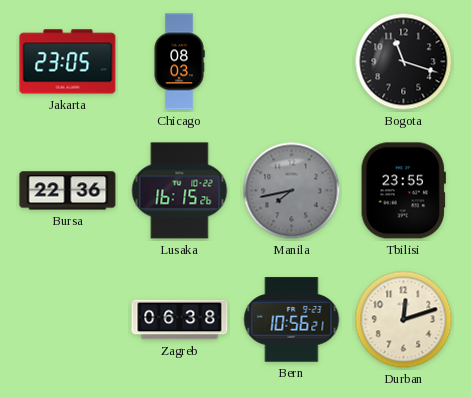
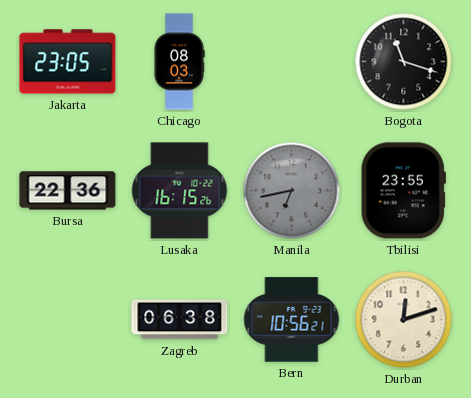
Manila: 7:43 -> 6:43 (292, 191)
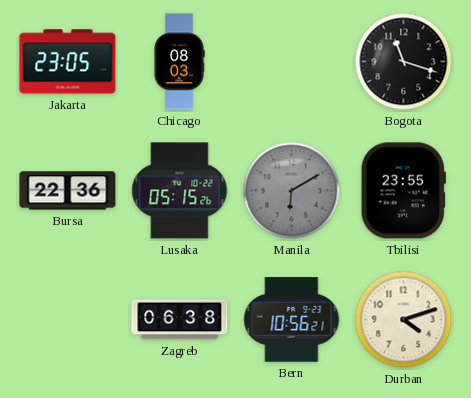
Lusaka: 16:15 -> 05:15 (180, 191)
Manila: 6:43 -> 6:10 (292, 191)
Durban: 12:12 -> 4:12 (404, 320)
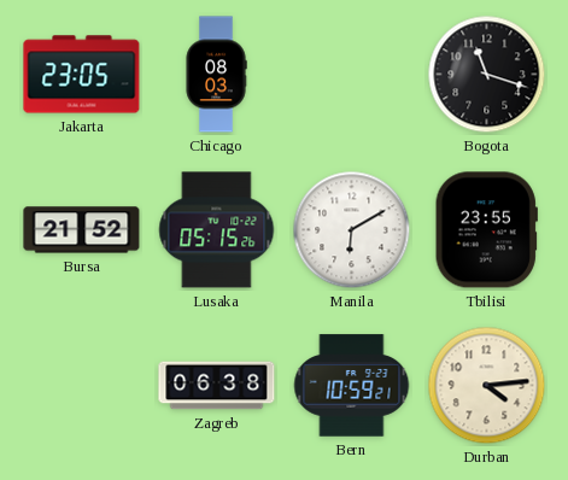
Bursa: 22:36 -> 21:52 (82, 230)
Manila dial: grey -> white (352, 230)
Bern: 10:56 -> 10:59 (352, 386)
Durban: 4:12 -> 4:14 (487, 386)
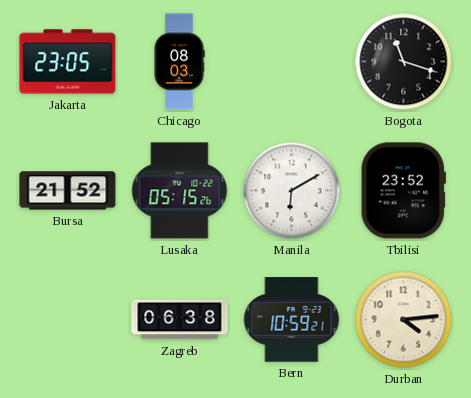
Tbilisi: 23:55 -> 23:52 (403, 191)
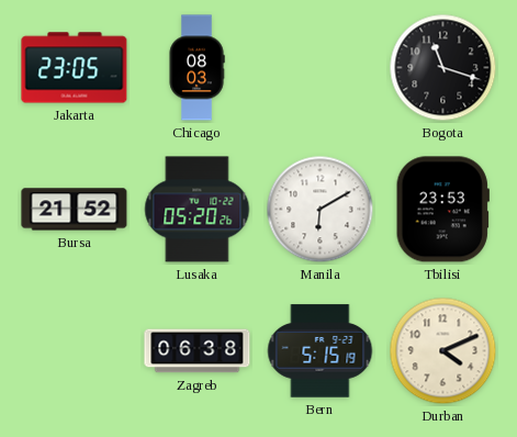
Lusaka: 05:15 -> 05:20 (198, 210)
Tbilisi: 23:52 -> 23:53 (442, 210)
Bern: 10:59 -> 5:15 (321, 351)
Durban: 4:14 -> 4:11 (443, 351)
